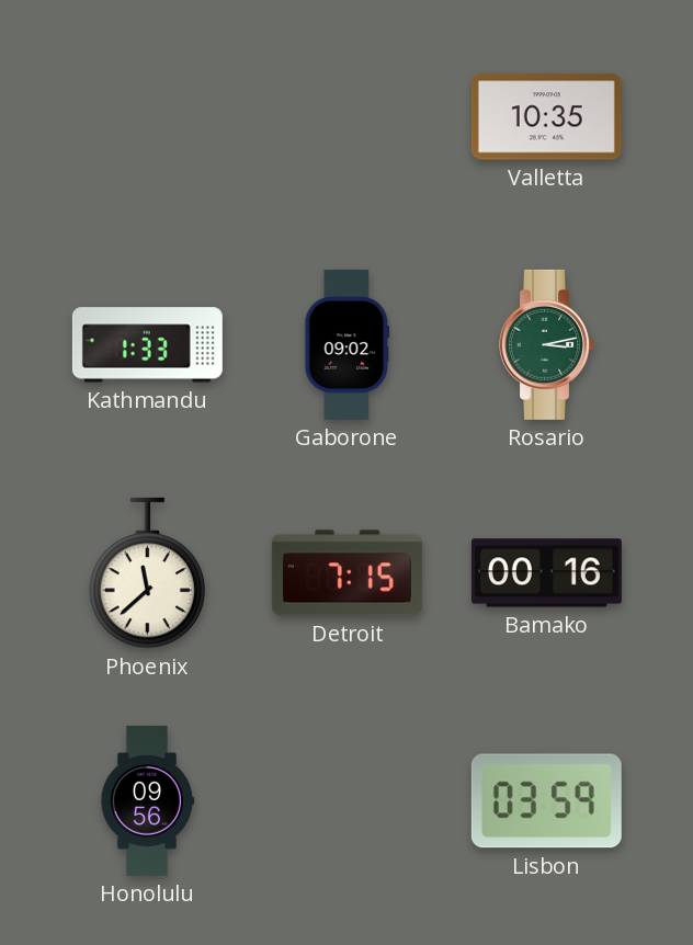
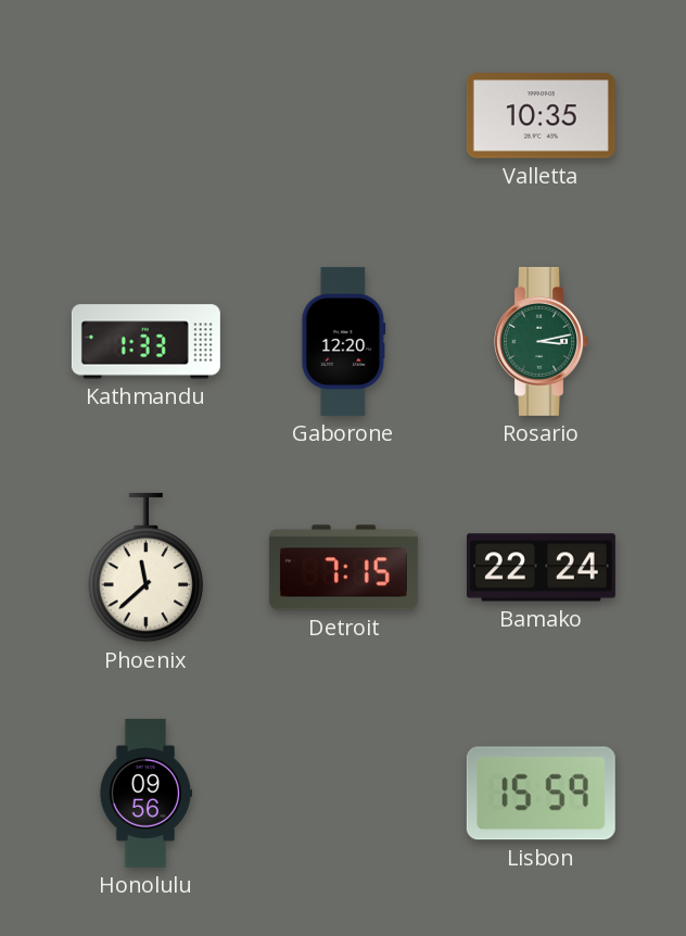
Gaborone: 09:02 -> 12:20 (344, 341)
Bamako: 00:16 -> 22:24 (541, 568)
Lisbon: 03:59 -> 15:59 (541, 794)
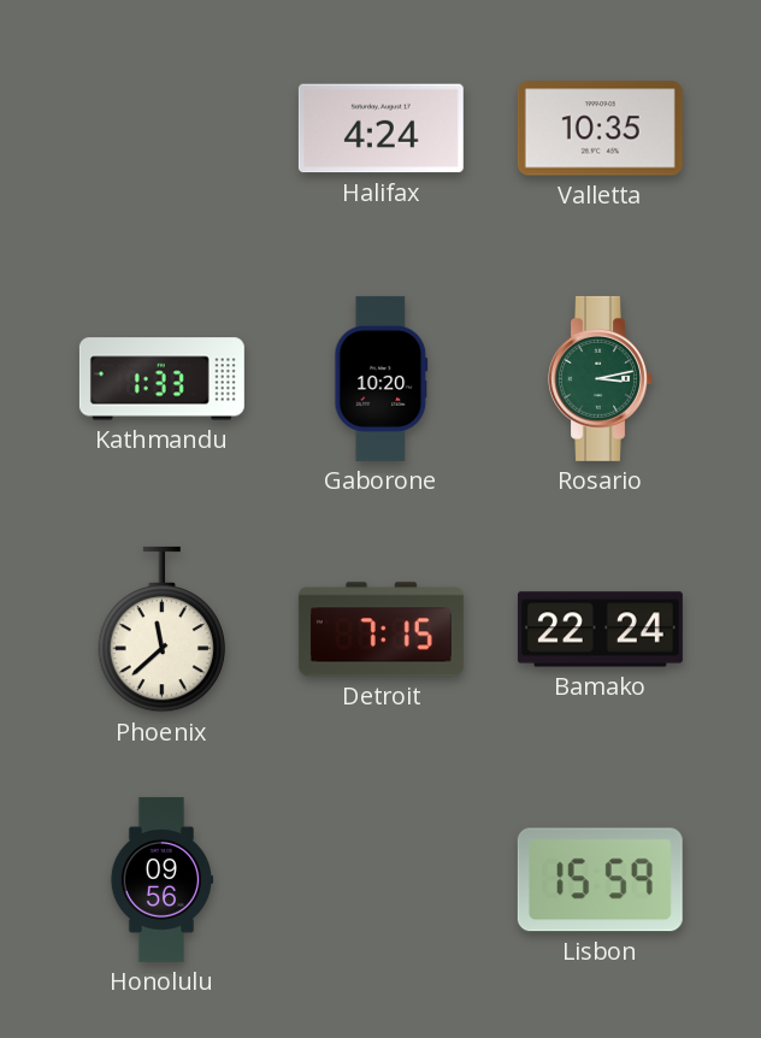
Halifax: none -> 4:24 (380, 129)
Gaborone: 12:20 -> 10:20 (382, 378)
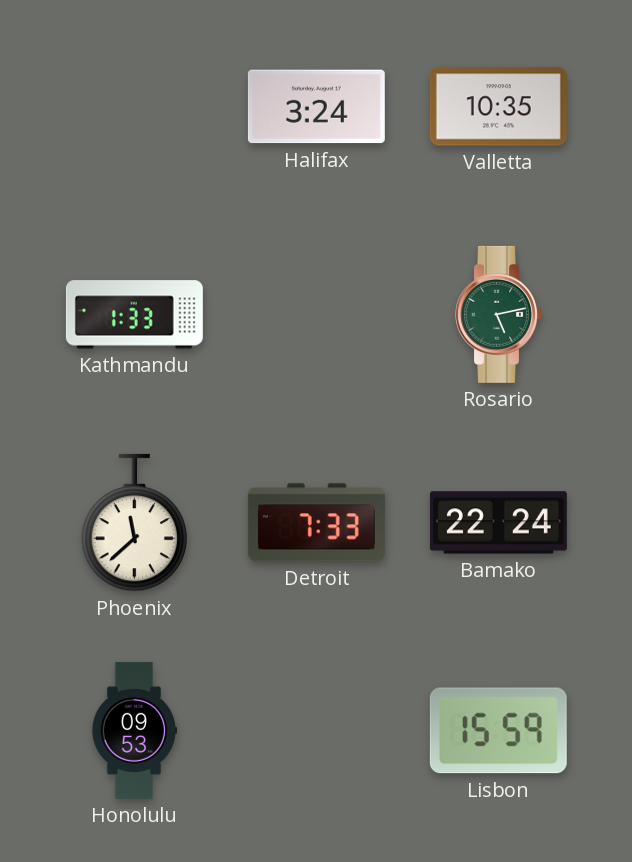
Halifax: 4:24 -> 3:24 (316, 107)
Gaborone: 10:20 -> none (382, 378)
Rosario: 3:13 -> 5:13 (499, 314)
Detroit: 7:15 -> 7:33 (316, 523)
Honolulu: 09:56 -> 09:53 (134, 730)
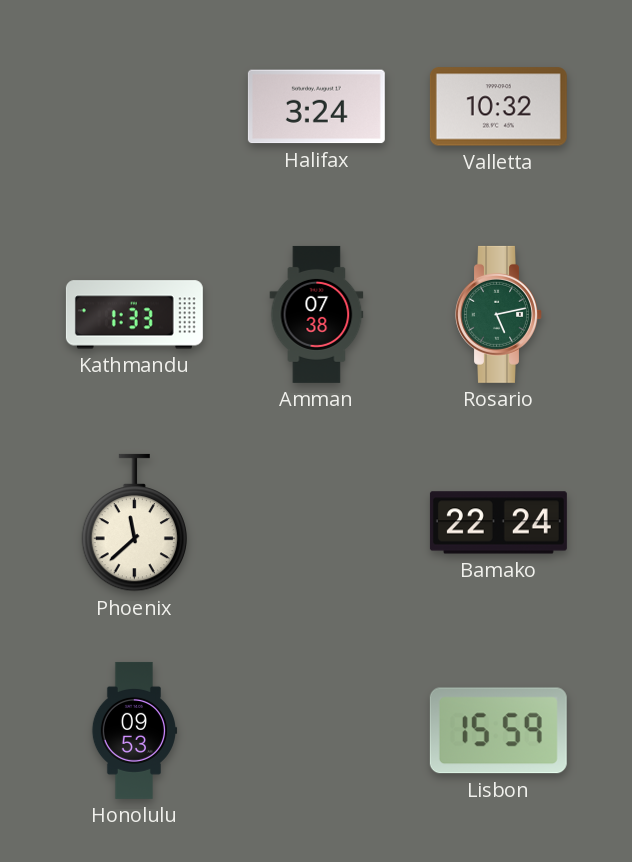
Valletta: 10:35 -> 10:32 (498, 107)
Amman: none -> 07:38 (317, 314)
Detroit: 7:33 -> none (316, 523)
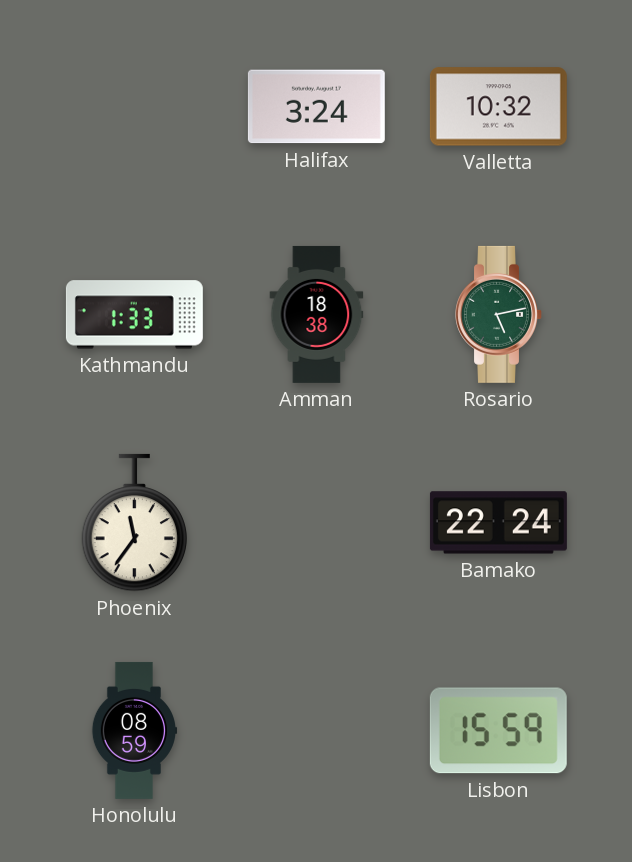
Amman: 07:38 -> 18:38 (317, 314)
Phoenix: 11:38 -> 11:36 (134, 523)
Honolulu: 09:53 -> 08:59 (134, 730)
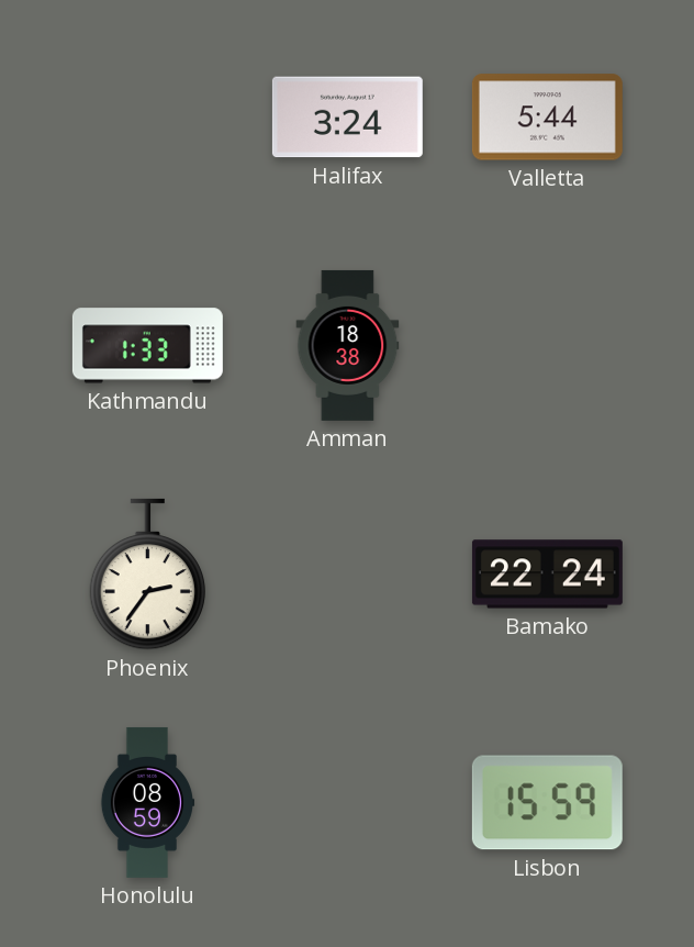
Valletta: 10:32 -> 5:44 (547, 118)
Rosario: 5:13 -> none (499, 314)
Phoenix: 11:36 -> 2:36 (147, 575)
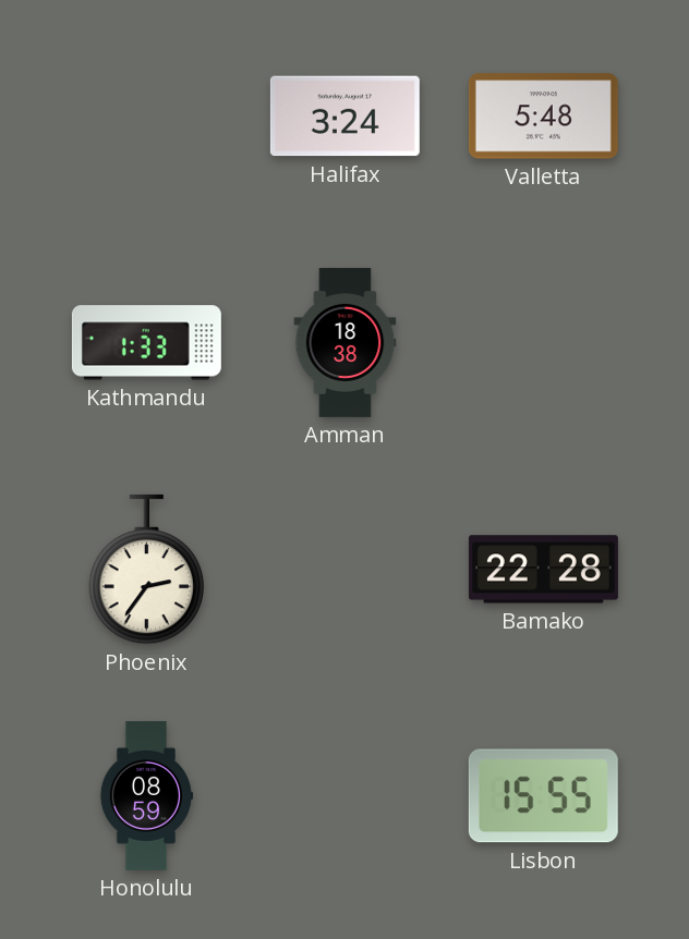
Valletta: 5:44 -> 5:48 (543, 117)
Bamako: 22:24 -> 22:28 (543, 570)
Lisbon: 15:59 -> 15:55 (543, 796)
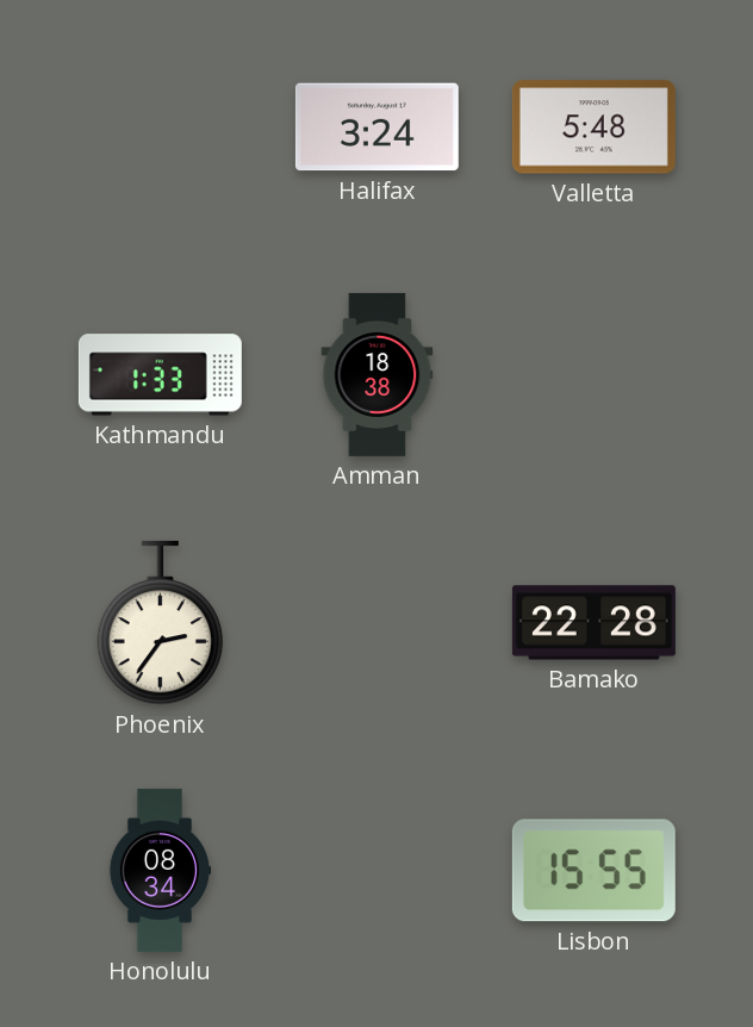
Honolulu: 08:59 -> 08:34 (160, 870)
